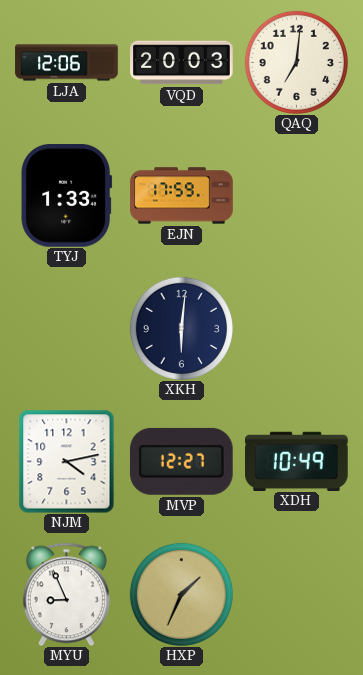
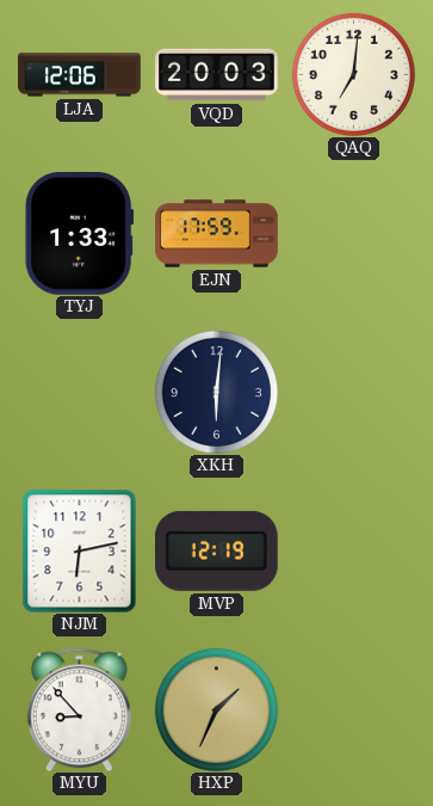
NJM: 4:13 -> 6:13 (80, 550)
MVP: 12:27 -> 12:19 (216, 550)
XDH: 10:49 -> none (297, 461)
MYU: 8:56 -> 8:53 (79, 709)
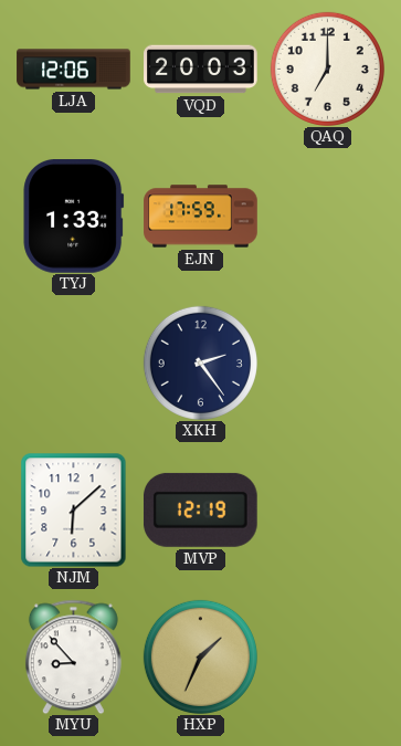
QAQ: 7:01 -> 7:00 (327, 69)
XKH: 6:01 -> 2:24 (200, 363)
NJM: 6:13 -> 6:08 (74, 509)
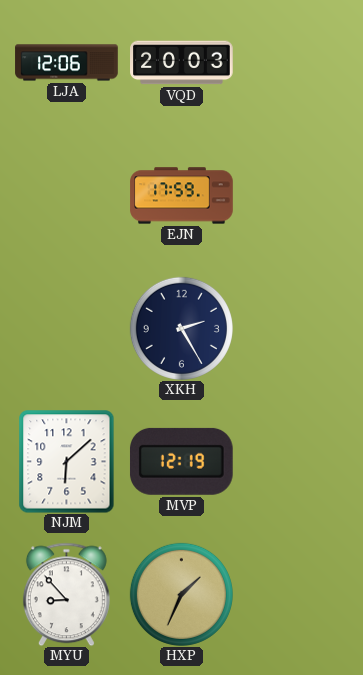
QAQ: 7:00 -> none (327, 69)
TYJ: 1:33 -> none (74, 217)
XKH: 2:24 -> 2:25 (181, 328)
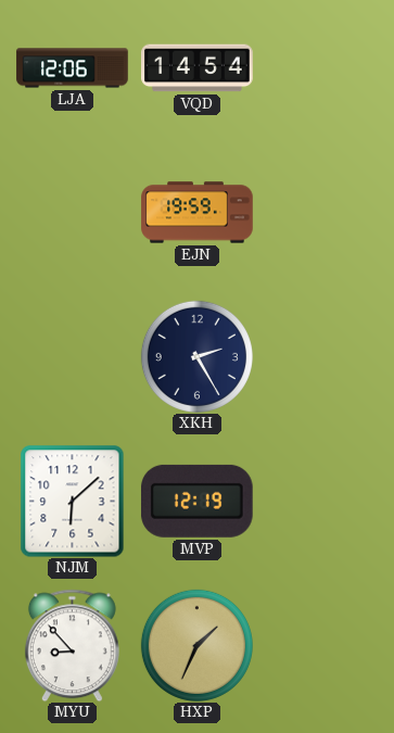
VQD: 20:03 -> 14:54 (198, 68)
EJN: 17:59 -> 19:59 (198, 213)
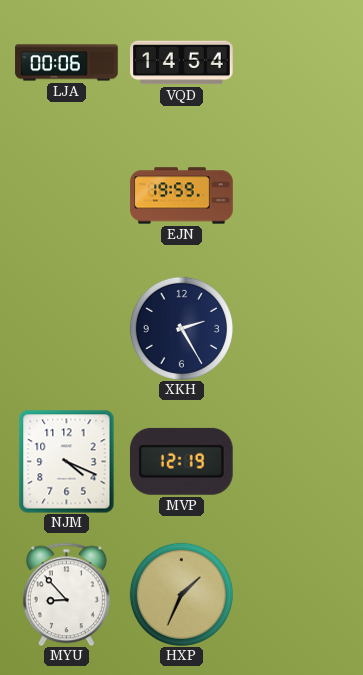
LJA: 12:06 -> 00:06 (67, 63)
NJM: 6:08 -> 4:19 (67, 461)
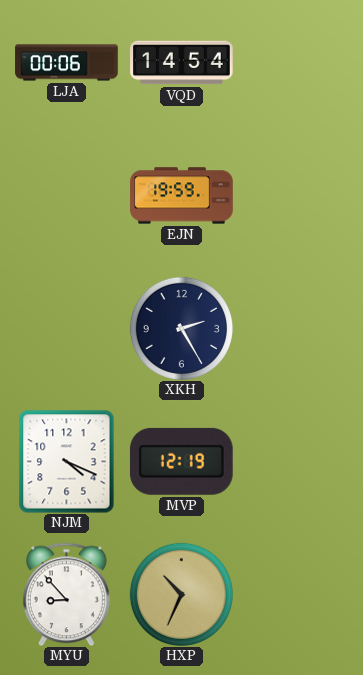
HXP: 1:34 -> 10:34 (181, 594)
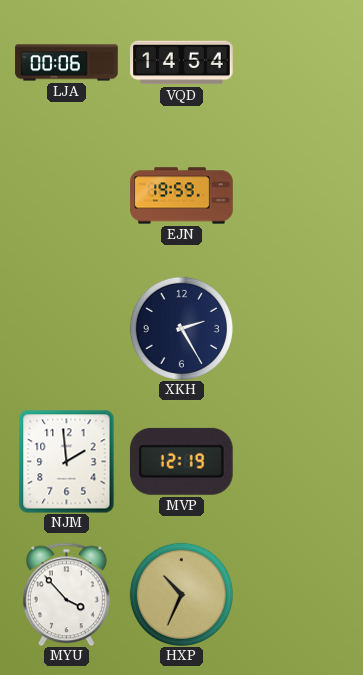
NJM: 4:19 -> 1:59 (67, 461)
MYU: 8:53 -> 3:53 (66, 594)
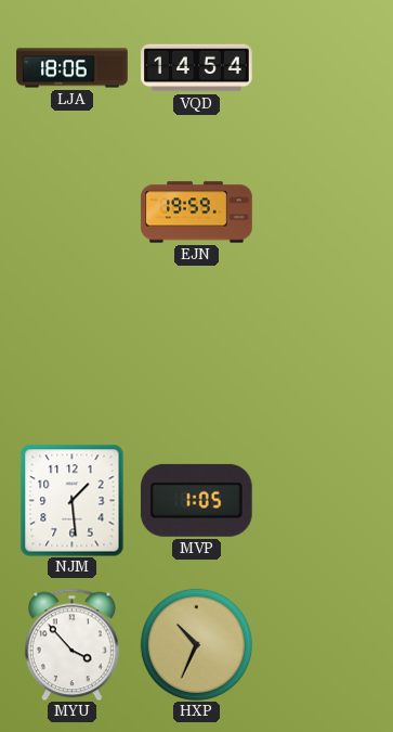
LJA: 00:06 -> 18:06 (73, 68)
XKH: 2:25 -> none (181, 328)
NJM: 1:59 -> 1:29 (73, 500)
MVP: 12:19 -> 1:05 (196, 500)
